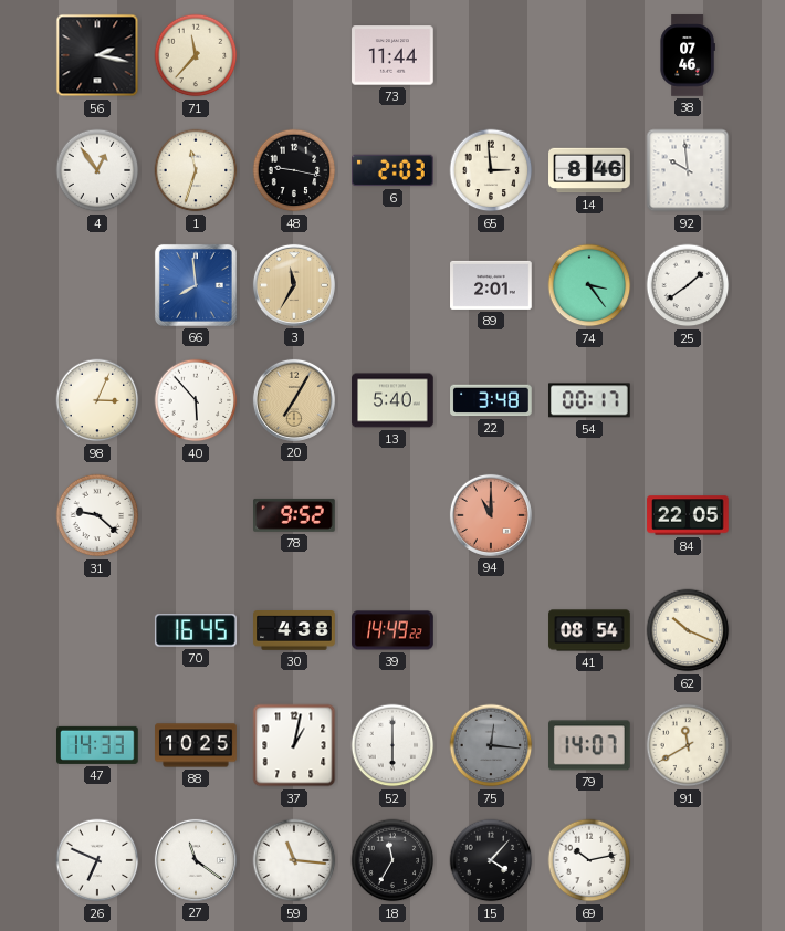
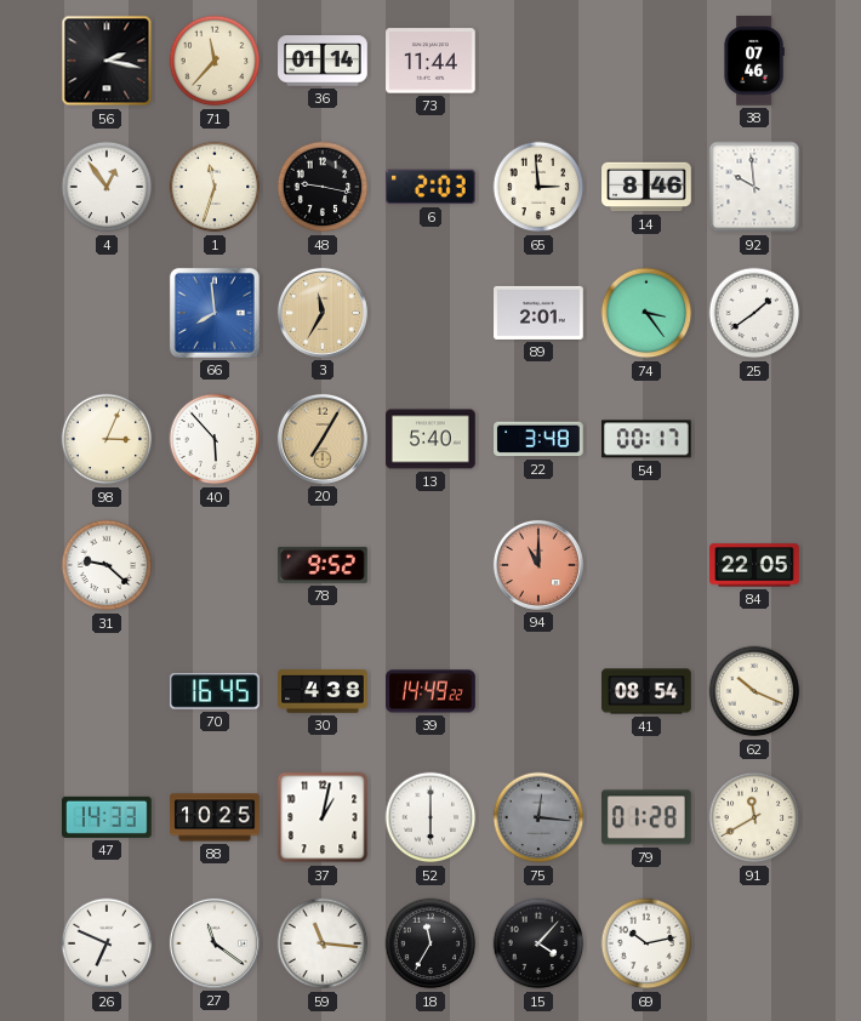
36: none -> 01:14 (323, 61)
79: 14:07 -> 01:28 (648, 817)
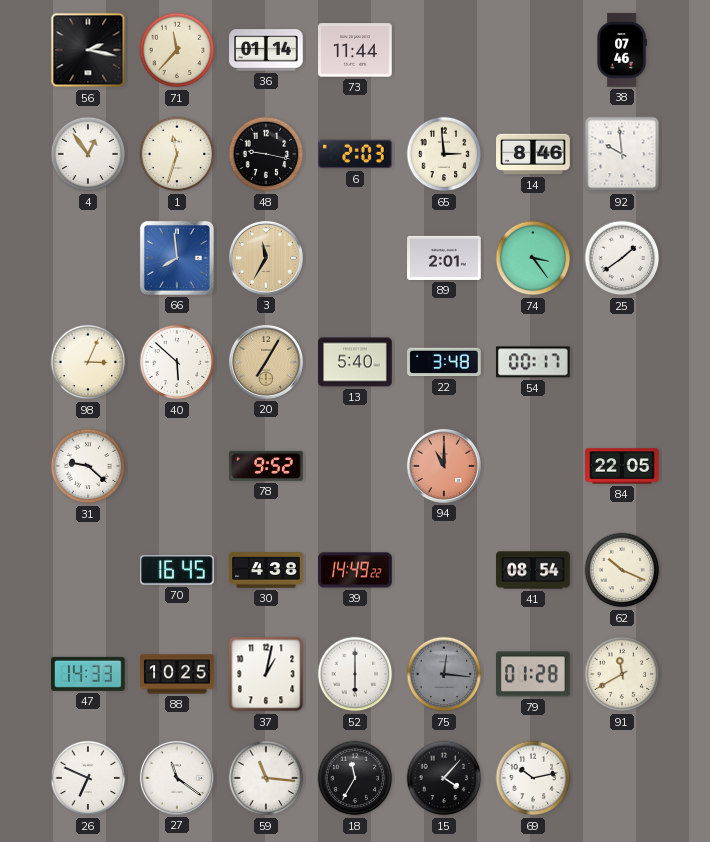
40: 5:53 -> 5:52 (177, 362)
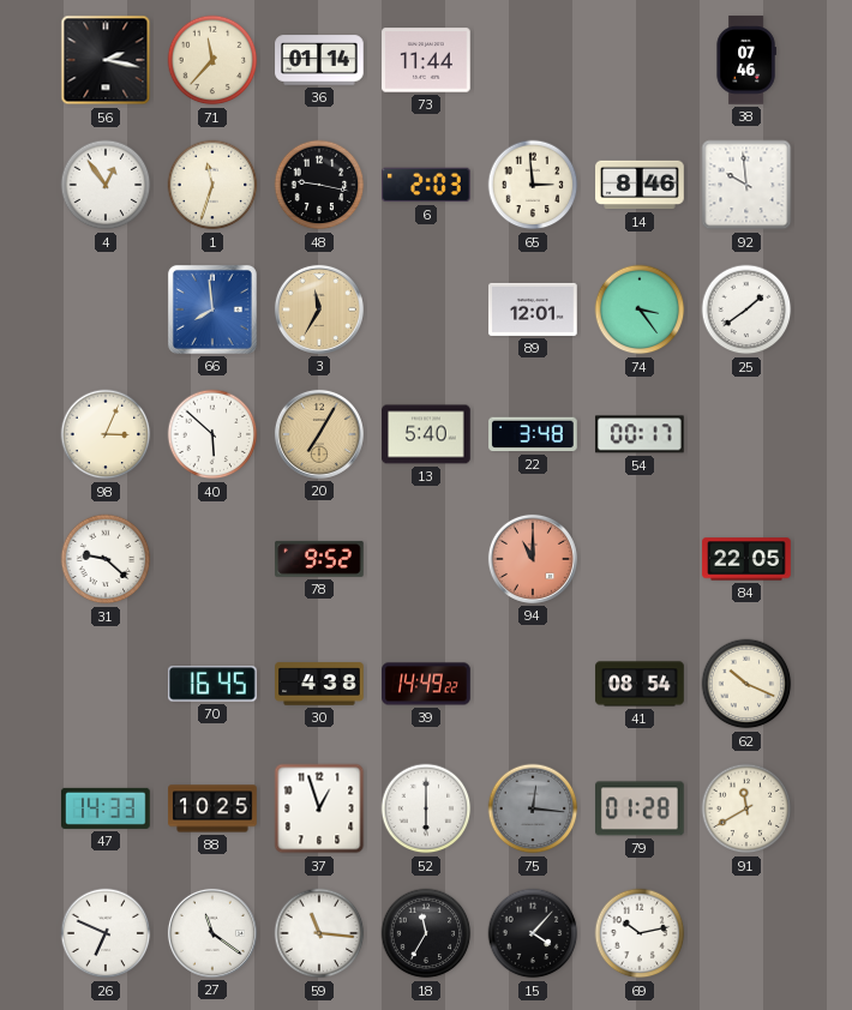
89: 2:01 -> 12:01 (533, 309)
37: 1:02 -> 12:57 (319, 808)
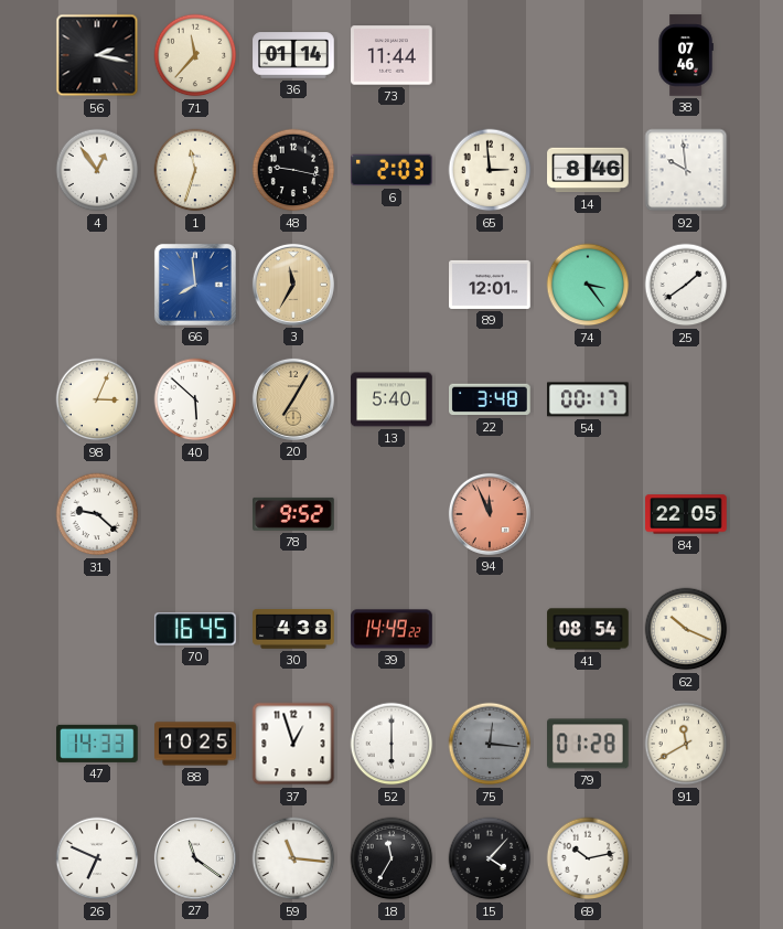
94: 11:00 -> 11:56 (490, 514)
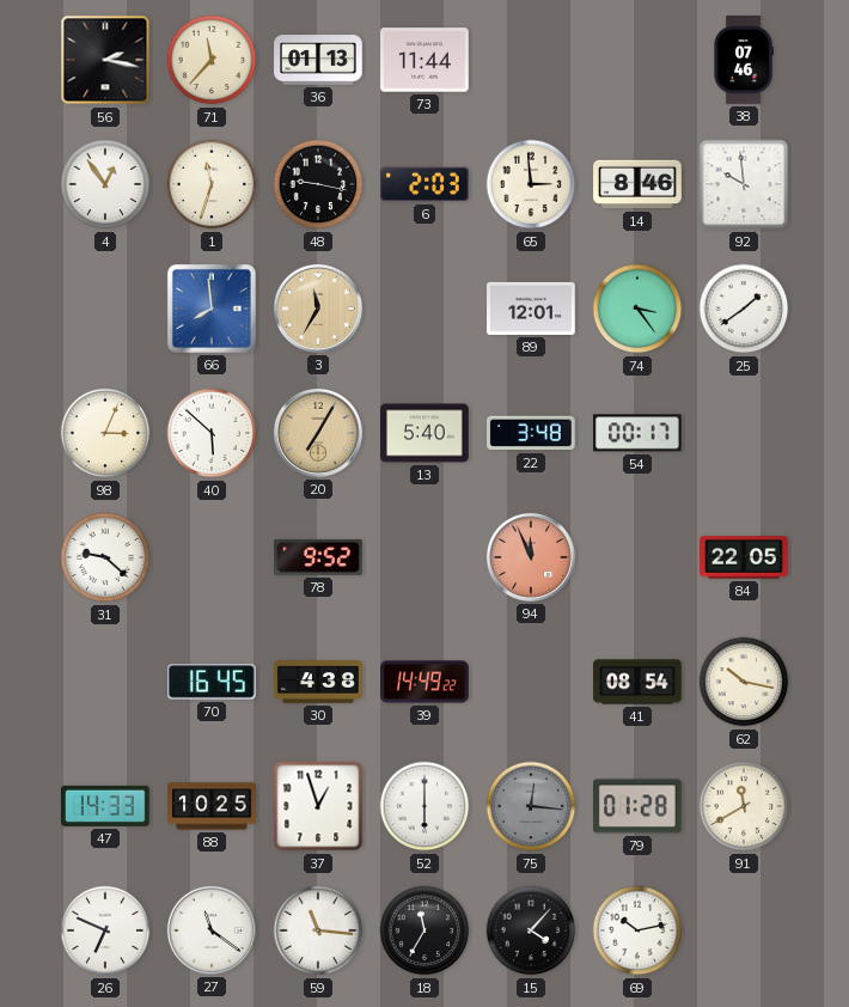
36: 01:14 -> 01:13 (318, 60)
62: 10:19 -> 10:17 (744, 682)
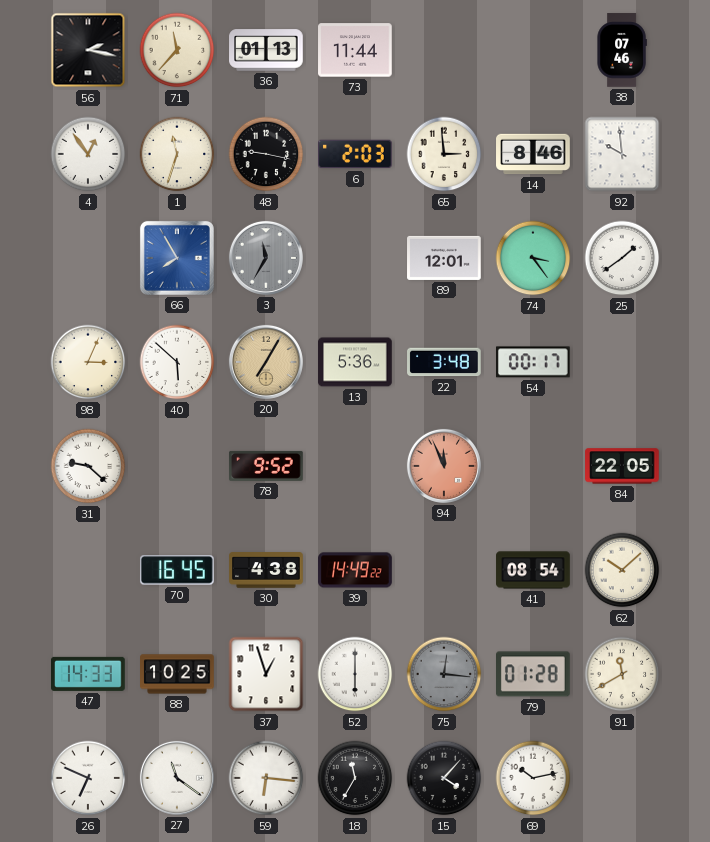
66: 7:59 -> 7:55 (177, 258)
3 dial: champagne -> grey (266, 258)
13: 5:40 -> 5:36 (355, 362)
62: 10:17 -> 10:08 (622, 570)
59: 11:16 -> 6:16 (266, 778)
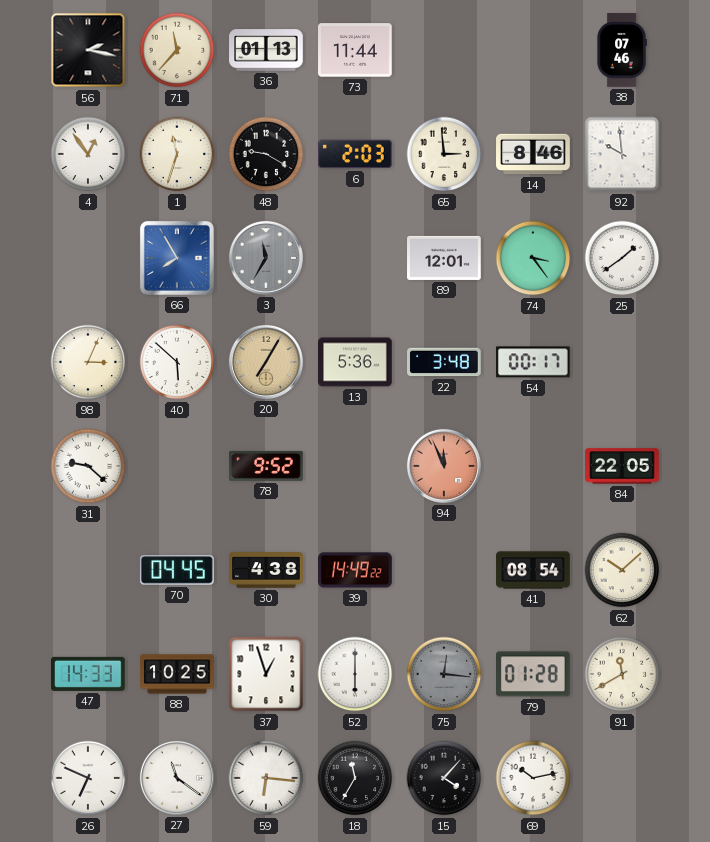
48: 9:17 -> 9:20 (266, 154)
70: 16:45 -> 04:45 (177, 570)
